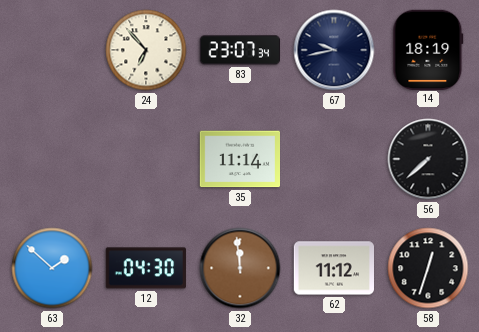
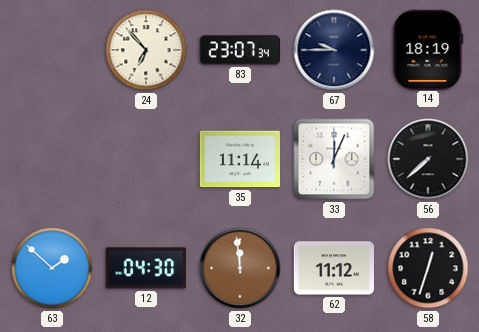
67: 9:43 -> 9:45 (334, 50)
33: none -> 12:04 (334, 159)
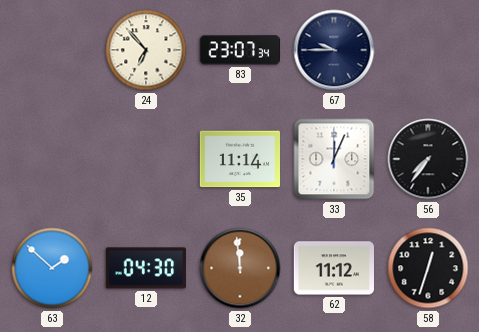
14: 18:19 -> none (428, 49)
56: 7:38 -> 7:36 (428, 159)
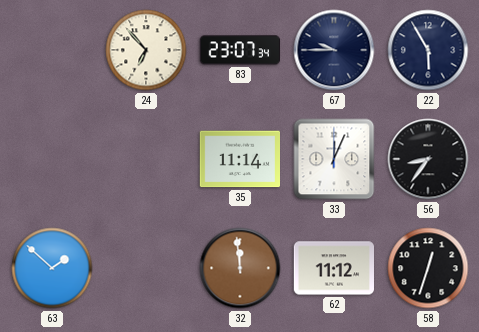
22: none -> 5:55 (428, 50)
56: 7:36 -> 8:36 (428, 159)
12: 04:30 -> none (146, 268)
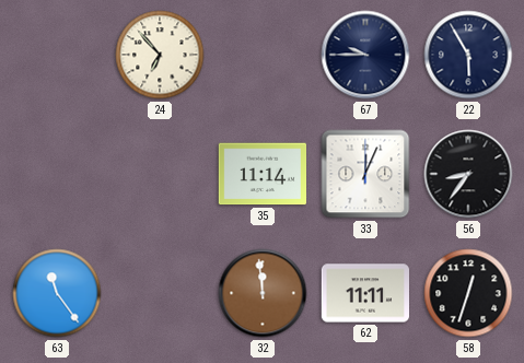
83: 23:07 -> none (239, 50)
63: 1:52 -> 11:24 (57, 293)
62: 11:12 -> 11:11 (364, 293)
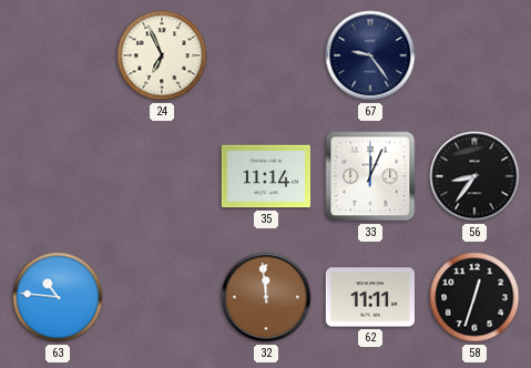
24: 6:53 -> 6:56 (162, 55)
67: 9:45 -> 9:24 (370, 55)
22: 5:55 -> none (468, 55)
63: 11:24 -> 10:46 (58, 297)
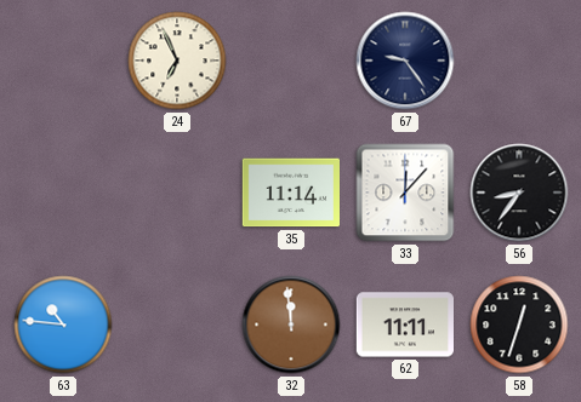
33: 12:04 -> 12:07 (405, 193)
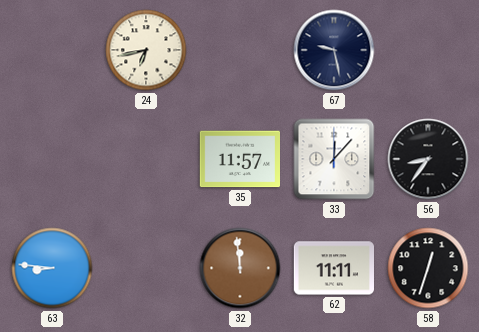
24: 6:56 -> 6:43 (146, 50)
67: 9:24 -> 9:28 (334, 50)
35: 11:14 -> 11:57 (239, 159)
63: 10:46 -> 8:46 (52, 268)
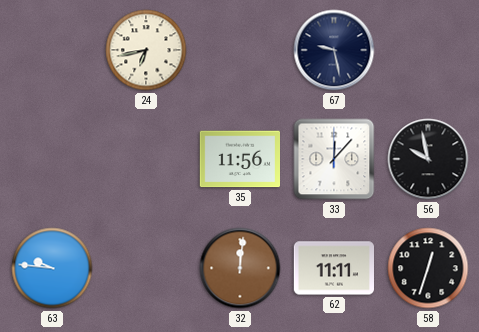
35: 11:57 -> 11:56 (239, 159)
56: 8:36 -> 9:58 (428, 159)
63: 8:46 -> 9:46 (52, 268)
32: 11:59 -> 12:01 (240, 268)
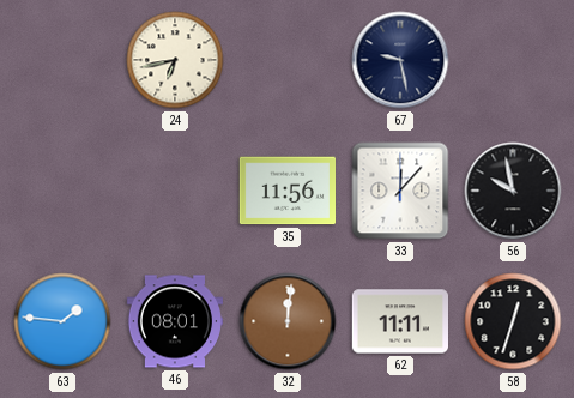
63: 9:46 -> 1:46 (62, 321)
46: none -> 08:01 (174, 321)
